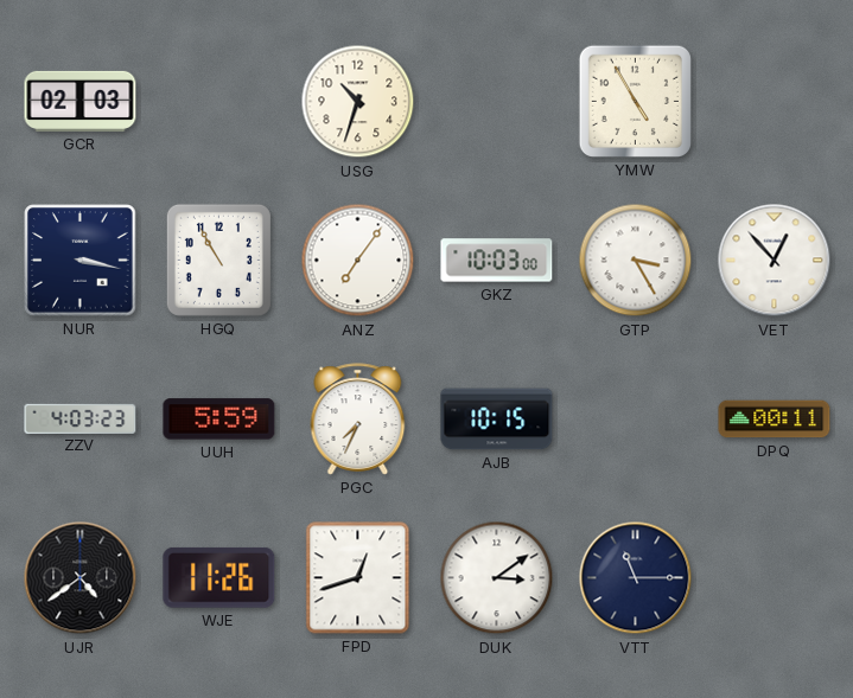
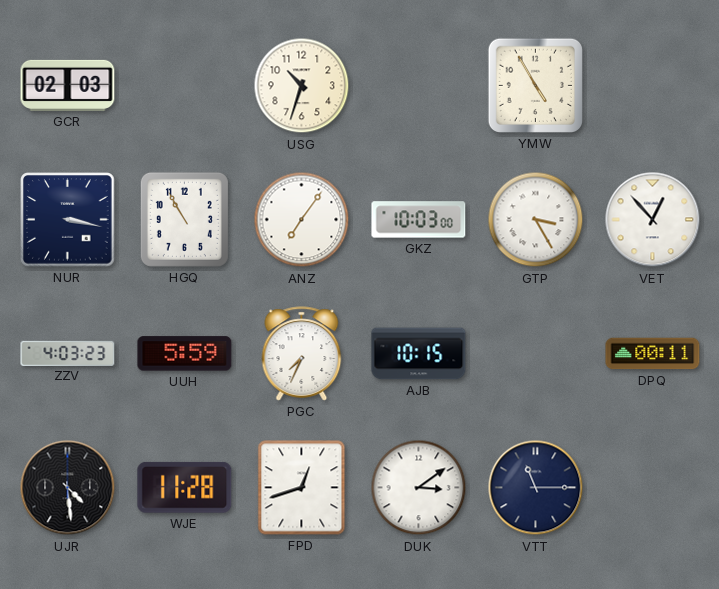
UJR: 4:39 -> 4:29 (68, 488)
WJE: 11:26 -> 11:28 (185, 487)
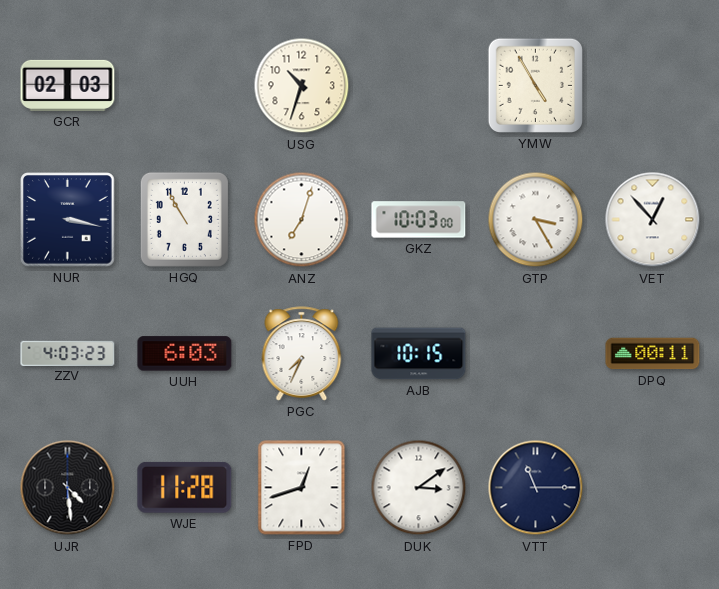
ANZ: 7:06 -> 7:03 (302, 220)
UUH: 5:59 -> 6:03 (185, 354)
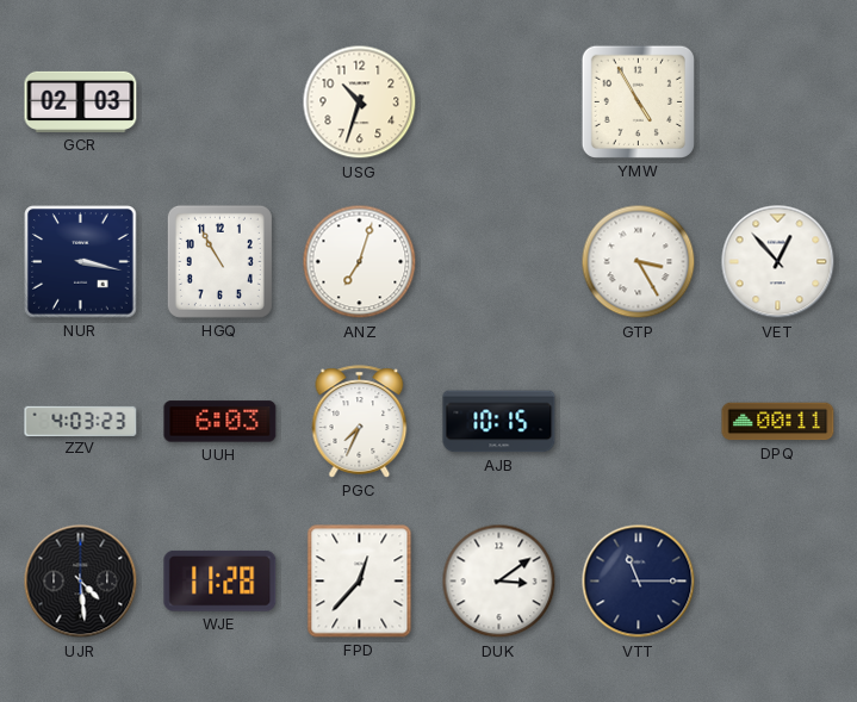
GKZ: 10:03 -> none (419, 220)
FPD: 12:42 -> 12:37 (360, 582)
